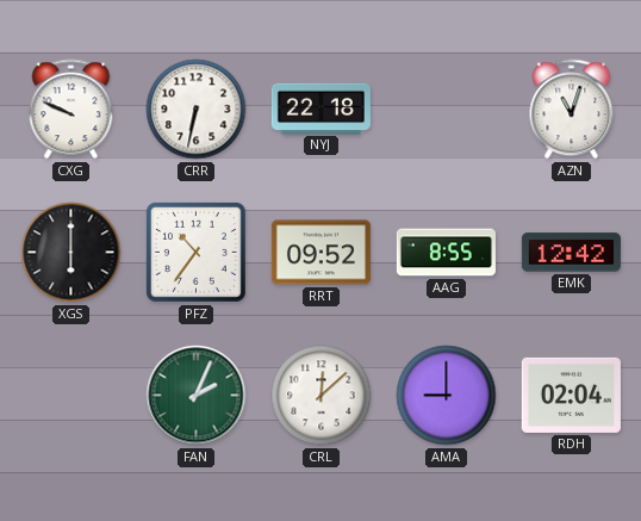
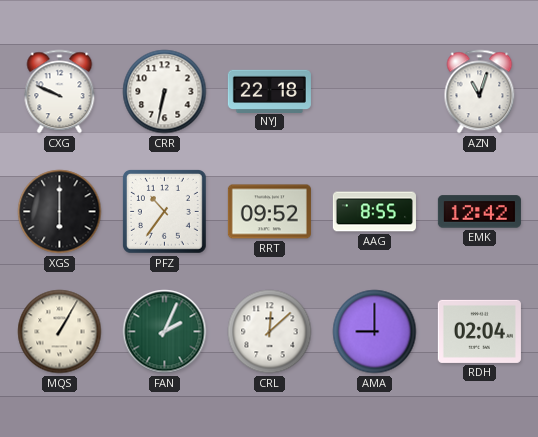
MQS: none -> 1:05 (60, 332)
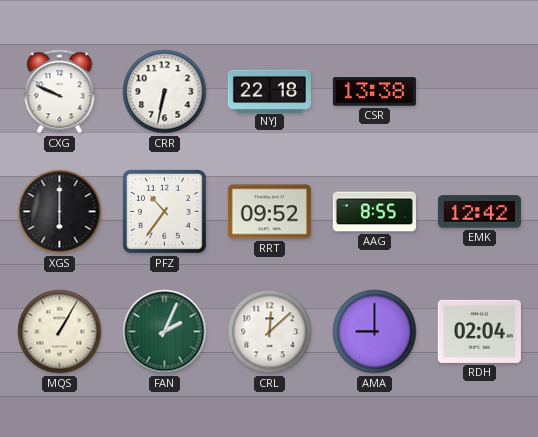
CSR: none -> 13:38 (374, 92)
AZN: 11:03 -> none (480, 92)
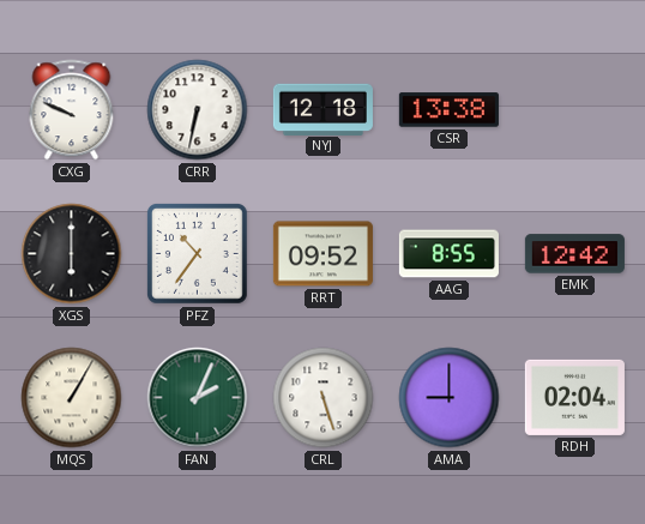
NYJ: 22:18 -> 12:18 (322, 109)
CRL: 12:08 -> 5:27 (324, 398)
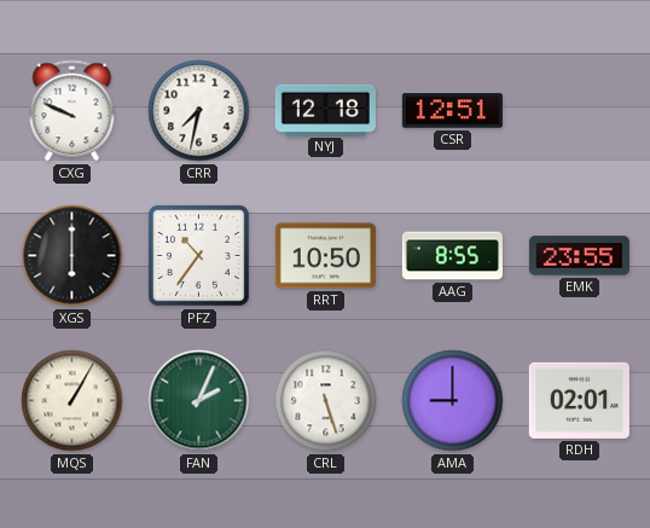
CRR: 6:32 -> 7:32 (199, 111)
CSR: 13:38 -> 12:51 (452, 111)
RRT: 09:52 -> 10:50 (325, 256)
EMK: 12:42 -> 23:55 (579, 256)
RDH: 02:04 -> 02:01 (579, 400)
